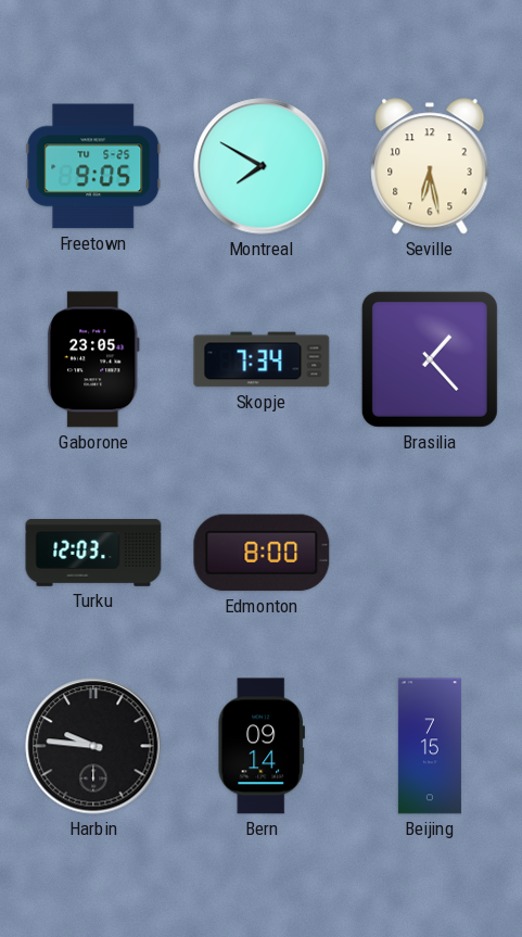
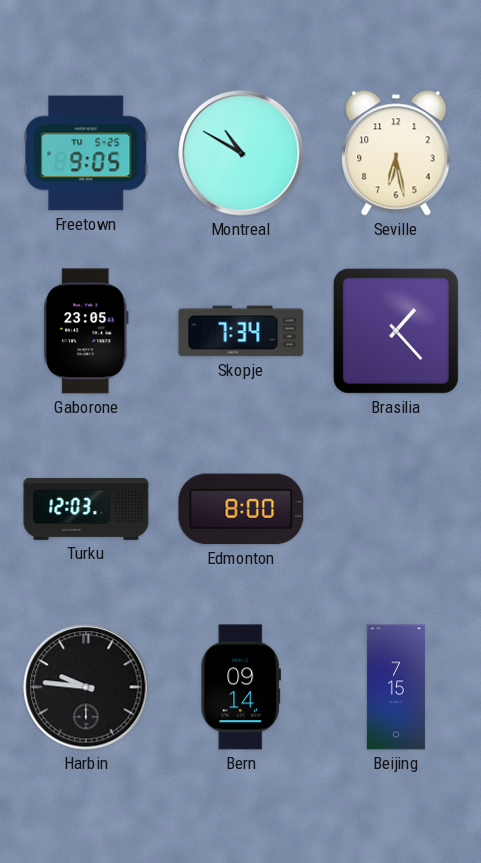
Montreal: 7:50 -> 10:50 (241, 153)
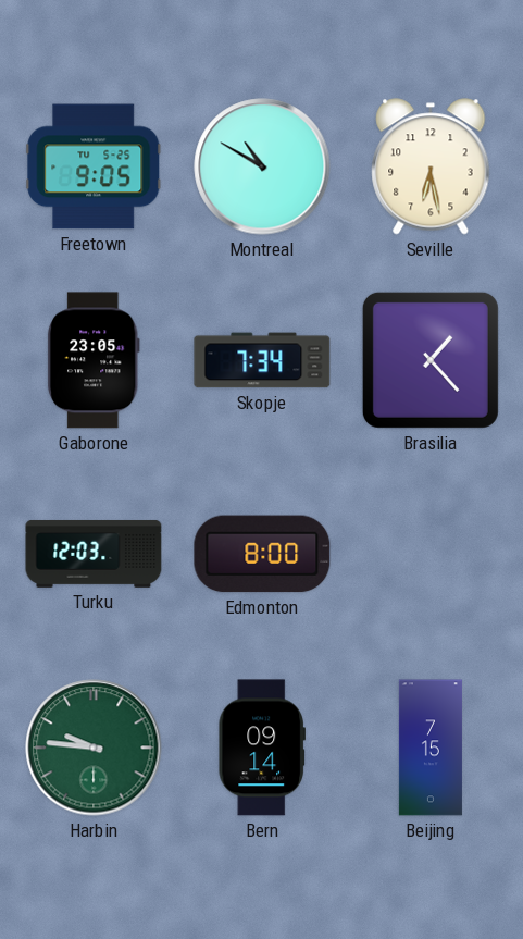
Harbin dial: black -> green (94, 748)
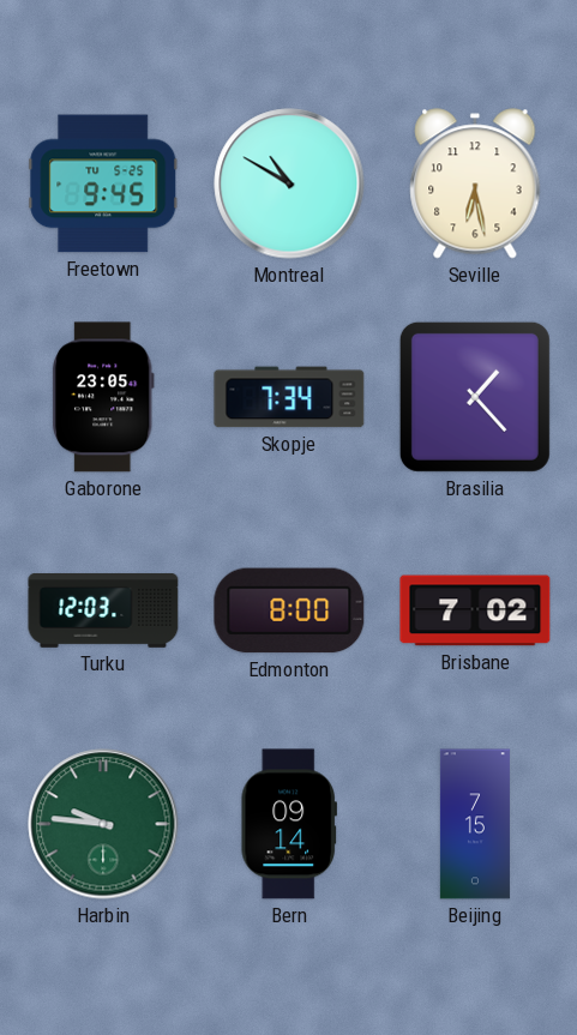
Freetown: 9:05 -> 9:45 (103, 183)
Brisbane: none -> 7:02 (475, 610)
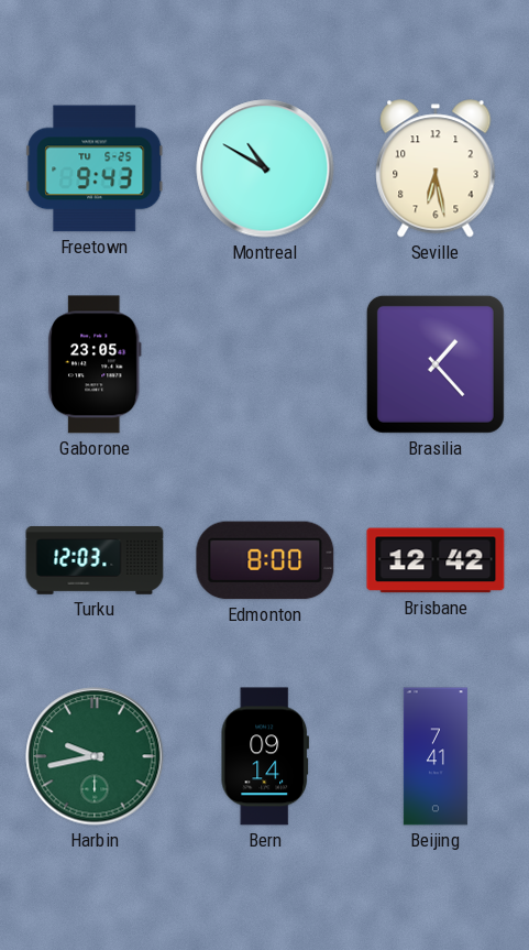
Freetown: 9:45 -> 9:43 (95, 168)
Skopje: 7:34 -> none (289, 397)
Brisbane: 7:02 -> 12:42 (436, 560)
Harbin: 9:46 -> 9:43 (95, 756)
Beijing: 7:15 -> 7:41 (436, 756)
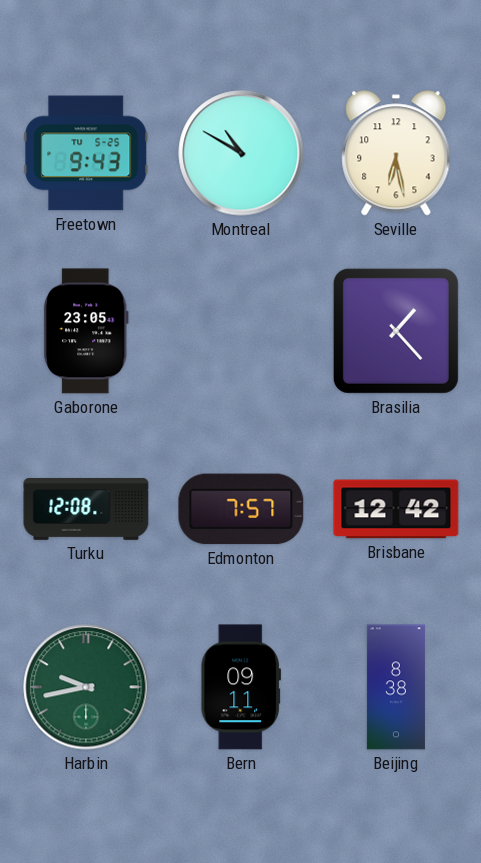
Turku: 12:03 -> 12:08 (86, 509)
Edmonton: 8:00 -> 7:57 (241, 509)
Bern: 09:14 -> 09:11 (240, 687)
Beijing: 7:41 -> 8:38 (396, 687)
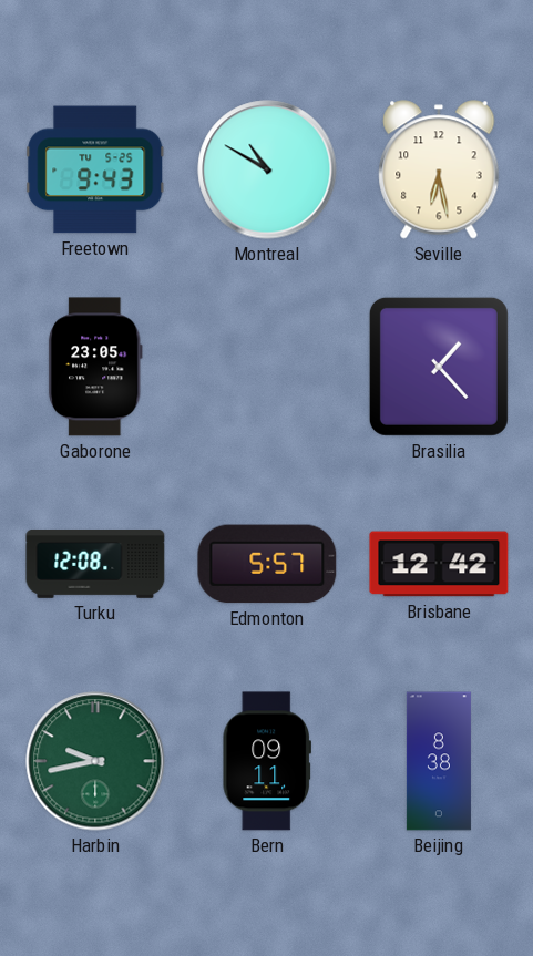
Edmonton: 7:57 -> 5:57 (267, 564)
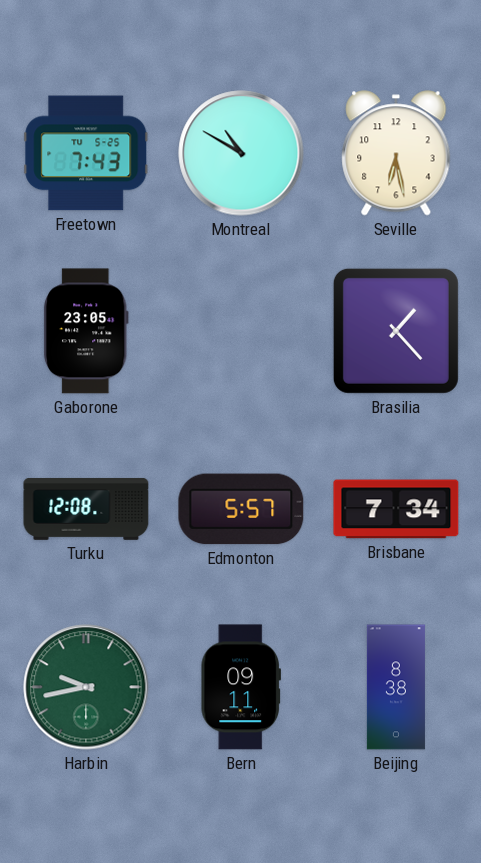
Freetown: 9:43 -> 7:43 (86, 153)
Brisbane: 12:42 -> 7:34 (396, 509)
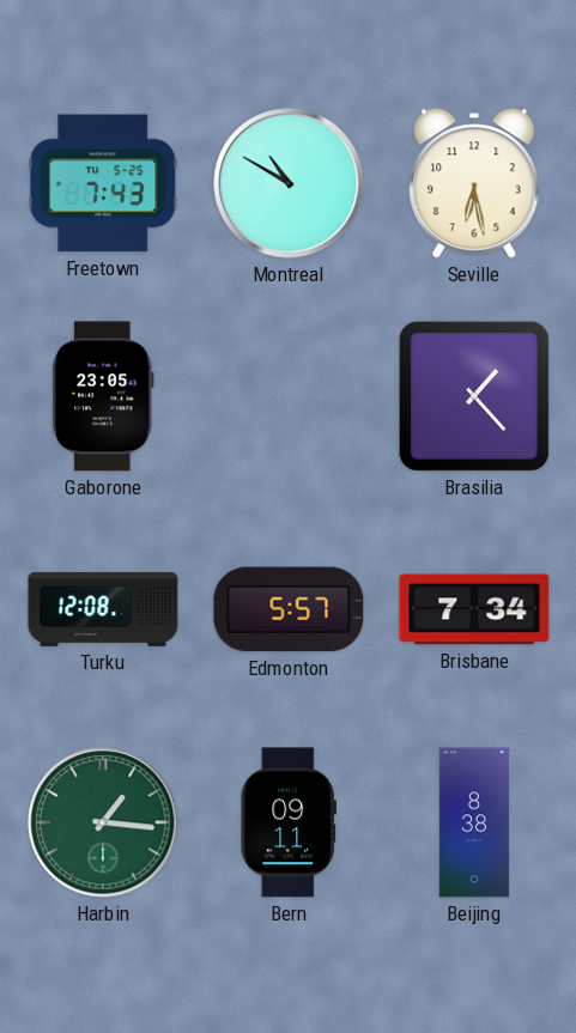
Harbin: 9:43 -> 1:16 (103, 822)
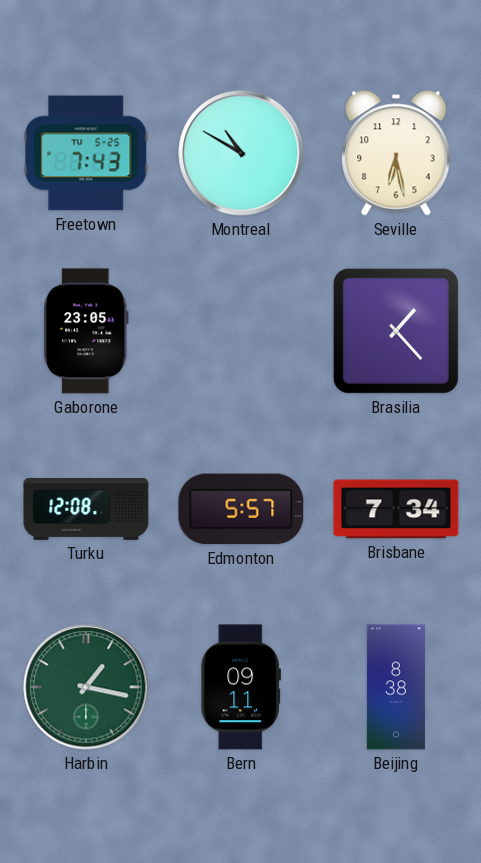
Harbin: 1:16 -> 1:17 (86, 687)
